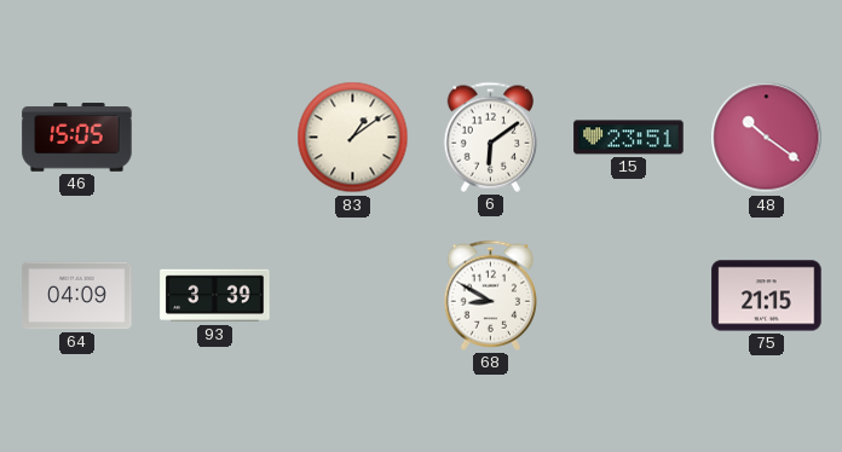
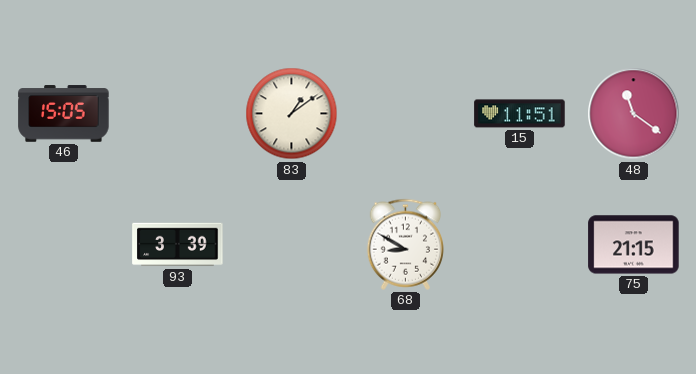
6: 6:09 -> none (490, 137)
15: 23:51 -> 11:51 (520, 114)
48: 10:21 -> 11:21 (634, 114)
64: 04:09 -> none (77, 296)
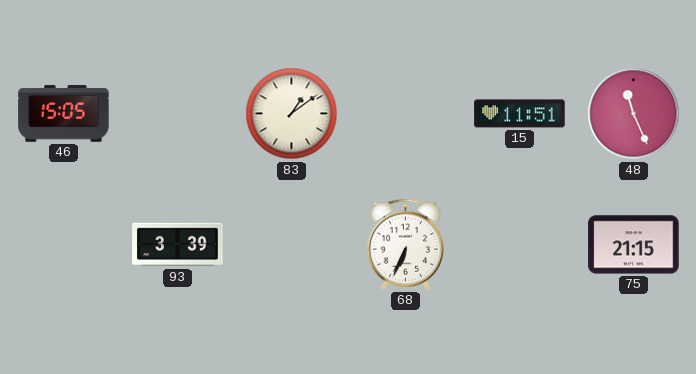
48: 11:21 -> 11:26 (634, 114)
68: 8:50 -> 6:34 (405, 244)
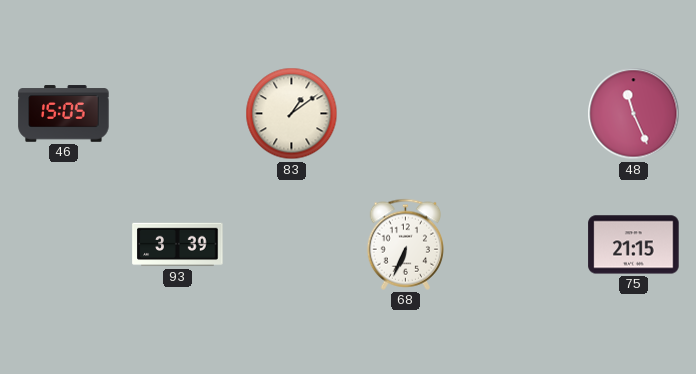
15: 11:51 -> none (520, 114)
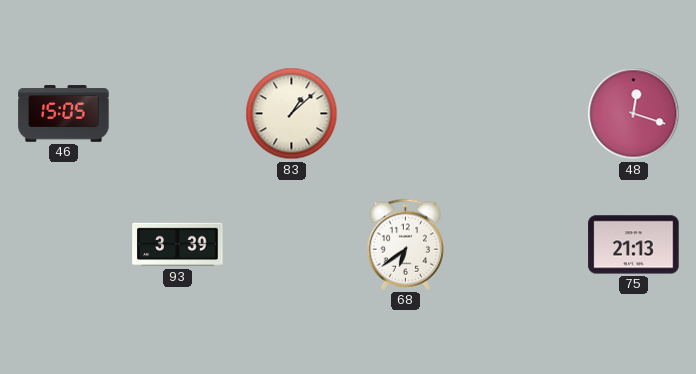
83: 1:09 -> 1:08 (292, 114)
48: 11:26 -> 12:18 (634, 114)
68: 6:34 -> 6:39 (405, 244)
75: 21:15 -> 21:13 (634, 245)
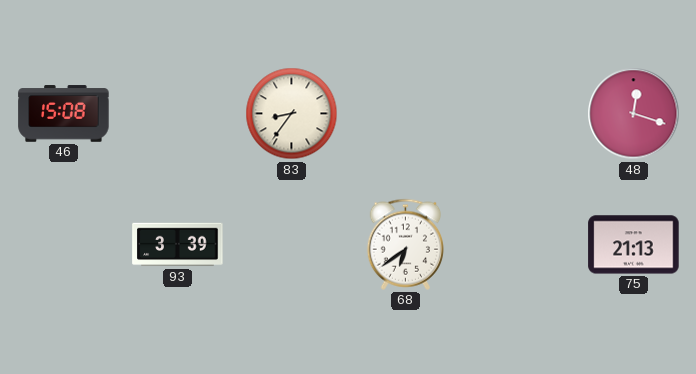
46: 15:05 -> 15:08 (64, 114)
83: 1:08 -> 8:36 (292, 114)
